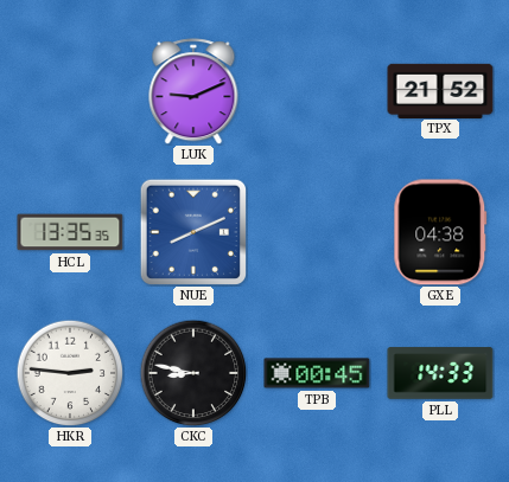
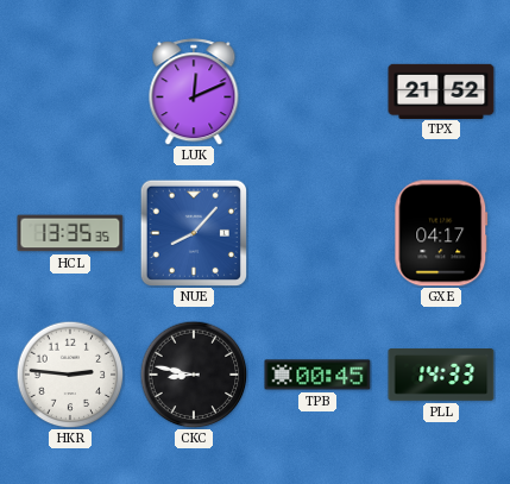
LUK: 9:11 -> 12:11 (194, 92)
NUE: 8:11 -> 8:07 (193, 232)
GXE: 04:38 -> 04:17 (441, 233)
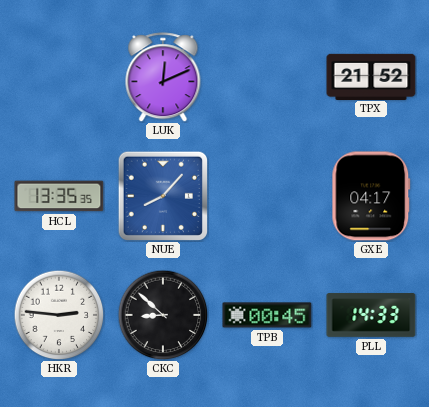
CKC: 8:47 -> 8:52 (163, 315)
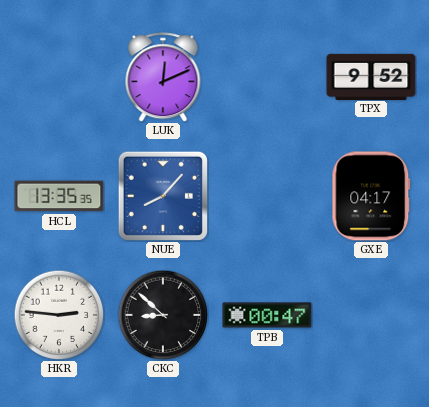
TPX: 21:52 -> 9:52 (371, 76)
TPB: 00:45 -> 00:47 (267, 315)
PLL: 14:33 -> none (371, 315)
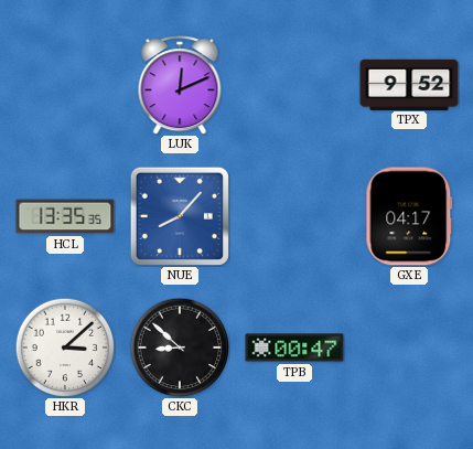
HKR: 2:46 -> 3:08 (65, 348)
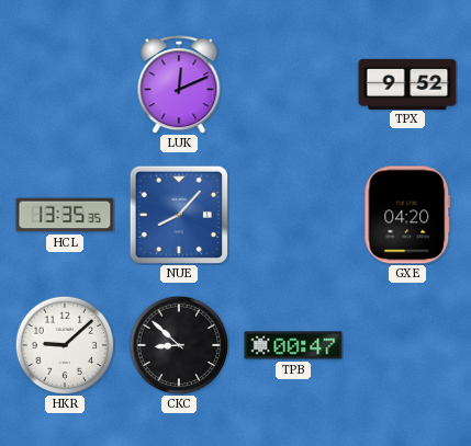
GXE: 04:17 -> 04:20 (407, 215)
HKR: 3:08 -> 9:08 (65, 345)
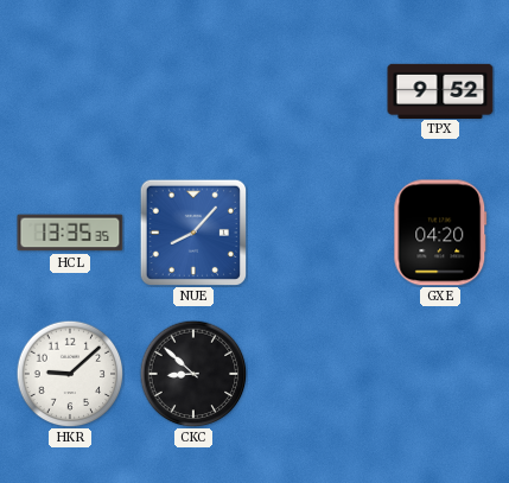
LUK: 12:11 -> none (179, 84)
TPB: 00:47 -> none (293, 345)
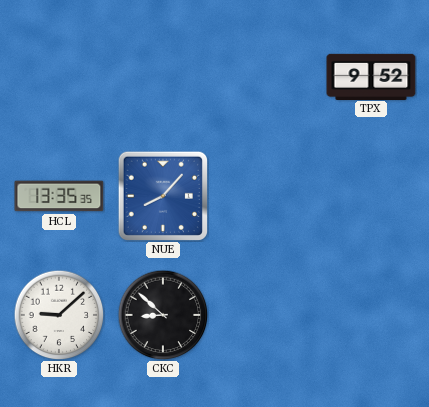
GXE: 04:20 -> none (440, 233)
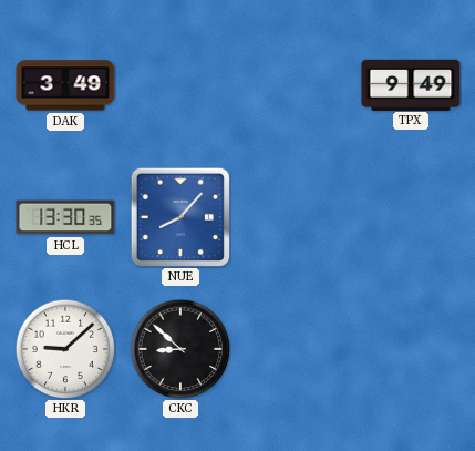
DAK: none -> 3:49 (65, 85)
TPX: 9:52 -> 9:49 (411, 84)
HCL: 13:35 -> 13:30 (65, 217)
